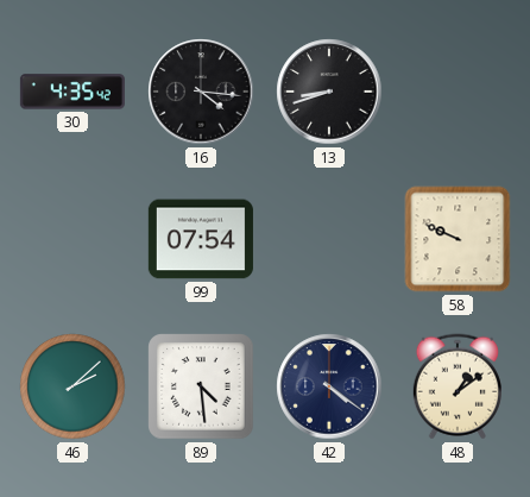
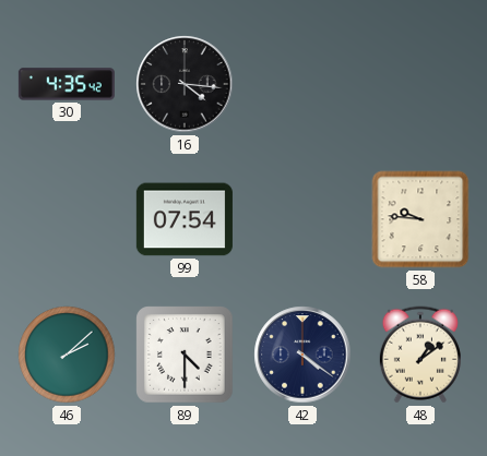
13: 8:42 -> none (329, 92)
58: 9:49 -> 9:46 (420, 219)
89: 4:29 -> 4:30 (185, 355)
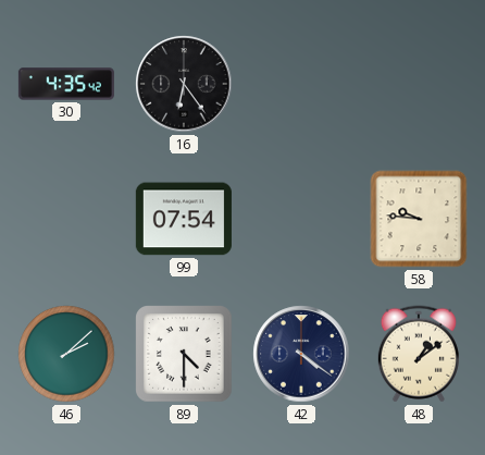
16: 4:16 -> 6:24 (184, 84)
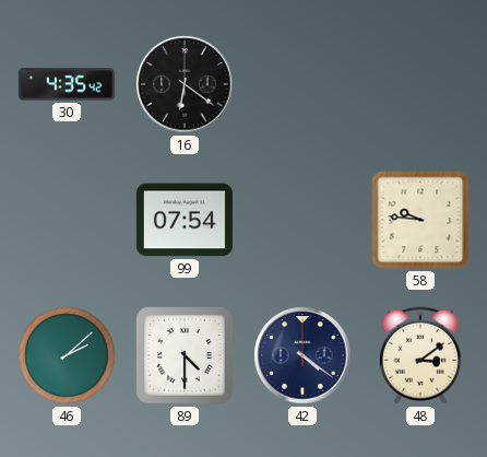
16: 6:24 -> 6:21 (185, 84)
48: 1:09 -> 3:09 (420, 355)
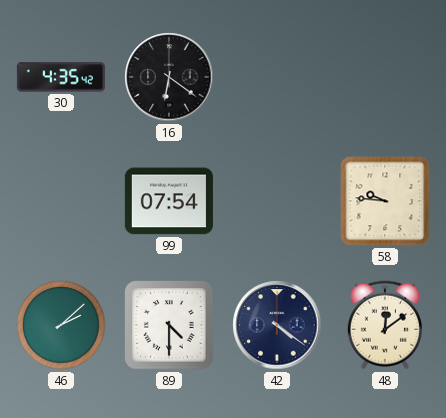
48: 3:09 -> 12:09 (385, 325)
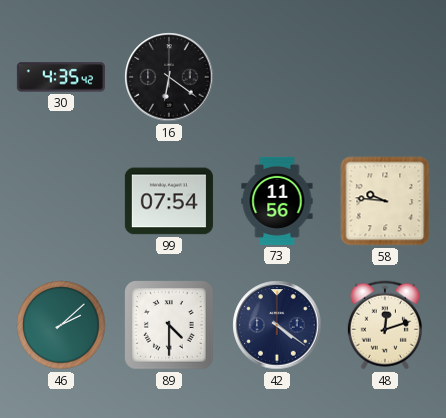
73: none -> 11:56 (277, 201)
48: 12:09 -> 12:12 (385, 325)
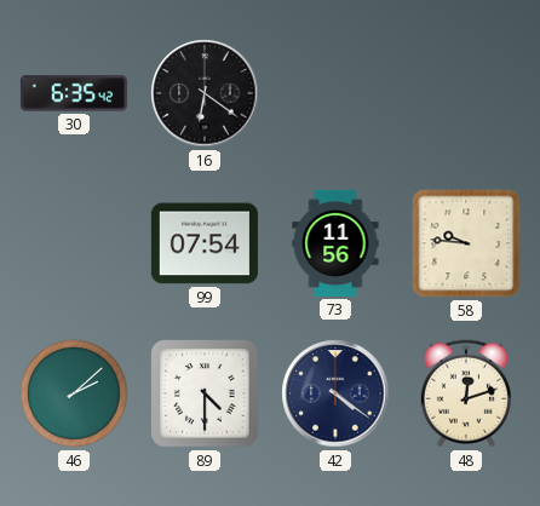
30: 4:35 -> 6:35 (74, 93)
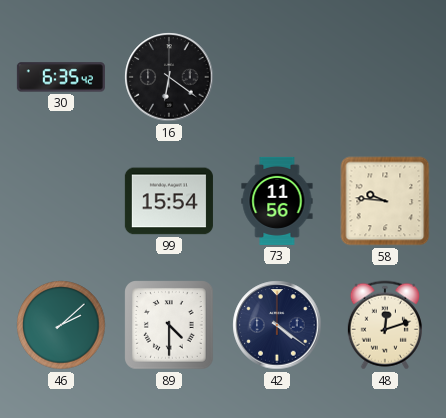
99: 07:54 -> 15:54 (169, 201)
